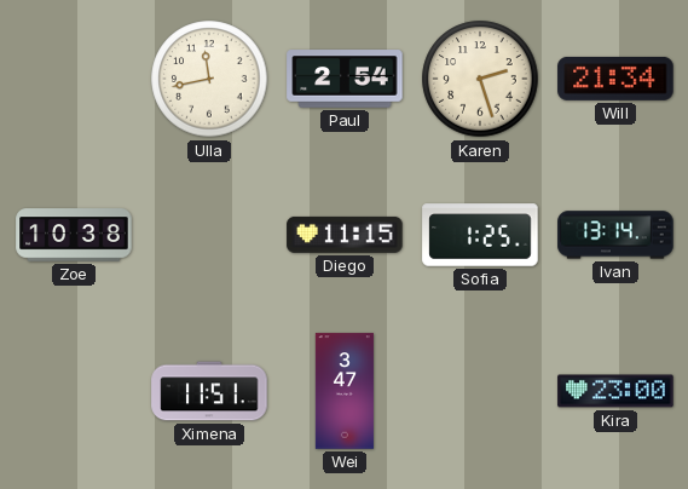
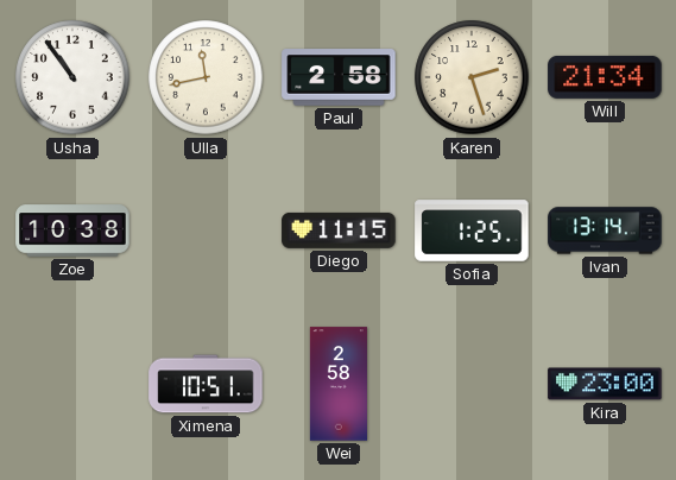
Usha: none -> 10:54 (72, 77)
Paul: 2:54 -> 2:58 (339, 77)
Ximena: 11:51 -> 10:51 (206, 384)
Wei: 3:47 -> 2:58 (339, 384)
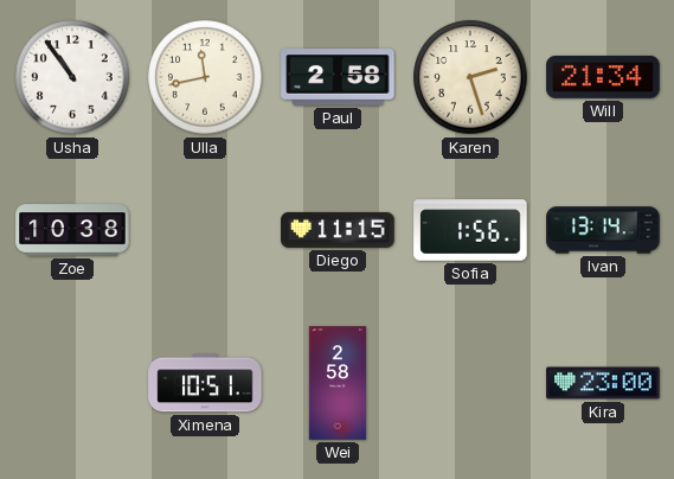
Sofia: 1:25 -> 1:56 (470, 230)
